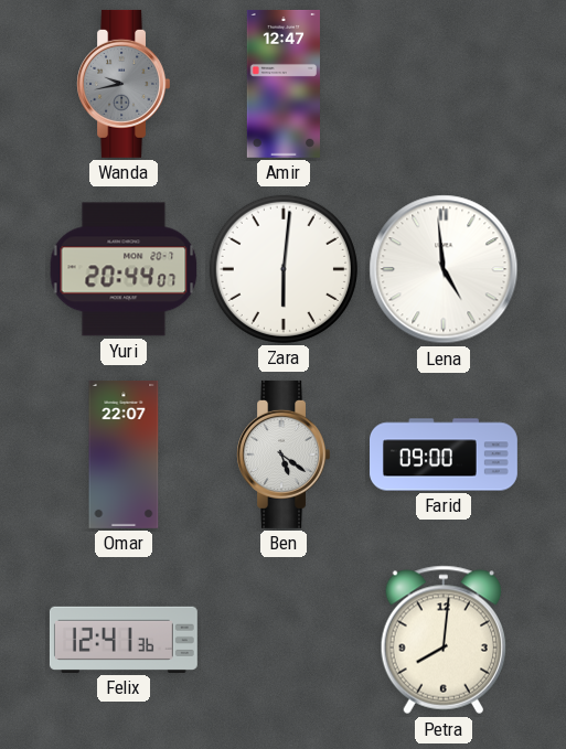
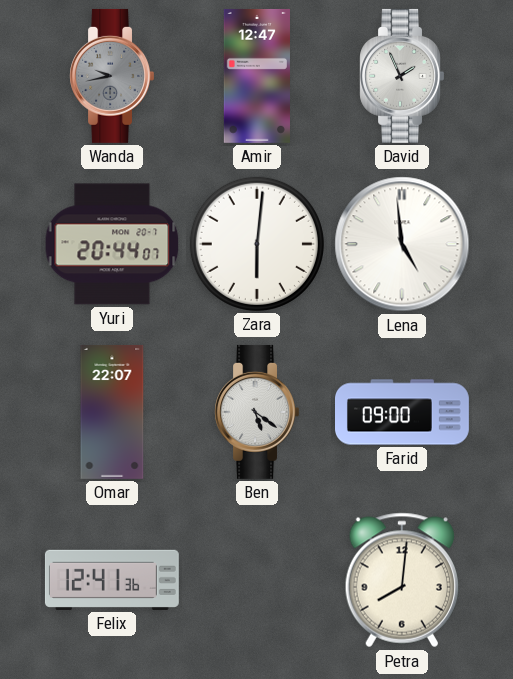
David: none -> 1:56 (401, 76)
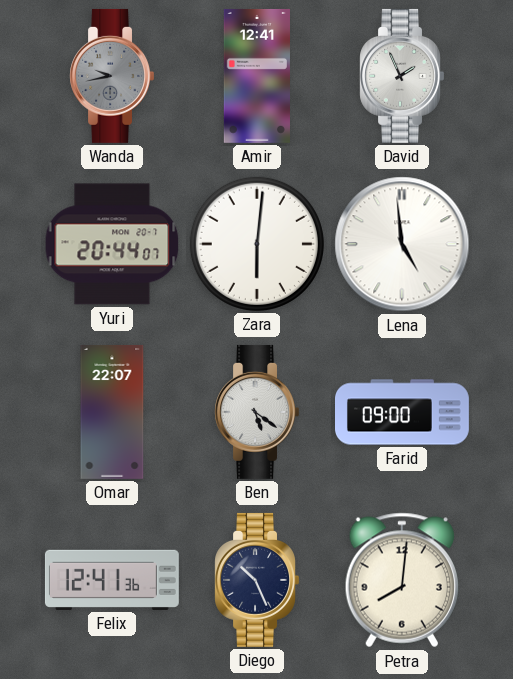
Amir: 12:47 -> 12:41 (257, 76)
Diego: none -> 10:26 (256, 580)
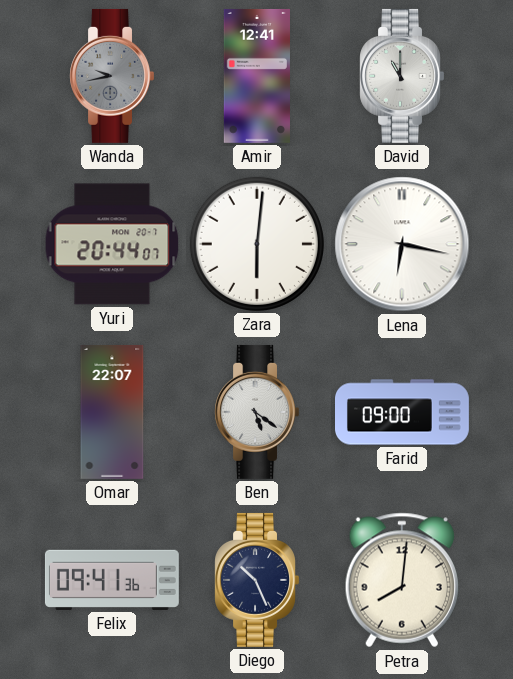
David: 1:56 -> 11:00 (401, 76)
Lena: 4:59 -> 6:17 (402, 244)
Felix: 12:41 -> 09:41 (112, 580)
